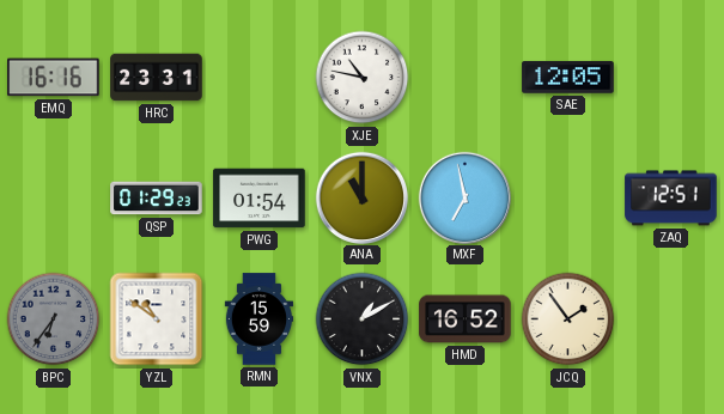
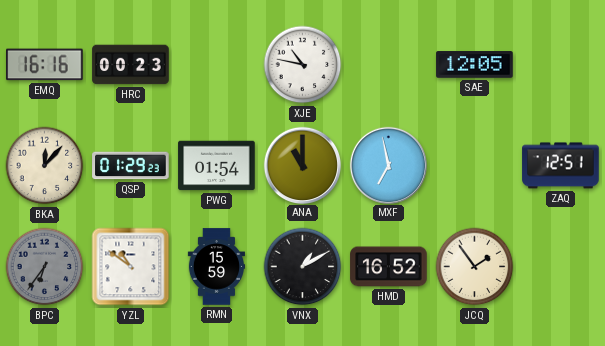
HRC: 23:31 -> 00:23 (131, 65)
BKA: none -> 12:07 (45, 166)
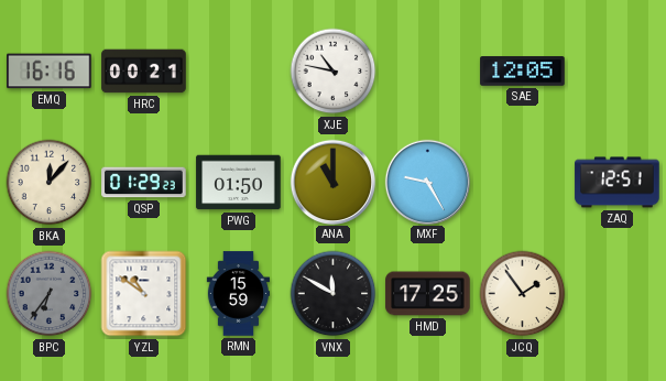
HRC: 00:23 -> 00:21 (144, 72)
PWG: 01:54 -> 01:50 (239, 183)
MXF: 6:58 -> 9:25 (427, 182)
VNX: 1:10 -> 11:50 (334, 294)
HMD: 16:52 -> 17:25 (428, 294)
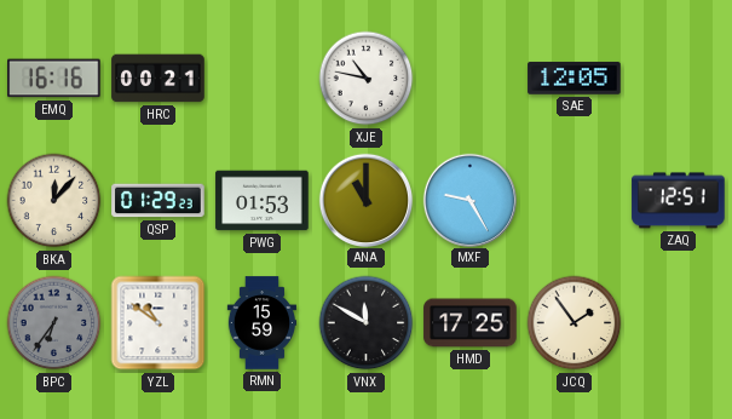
PWG: 01:50 -> 01:53 (263, 201)
